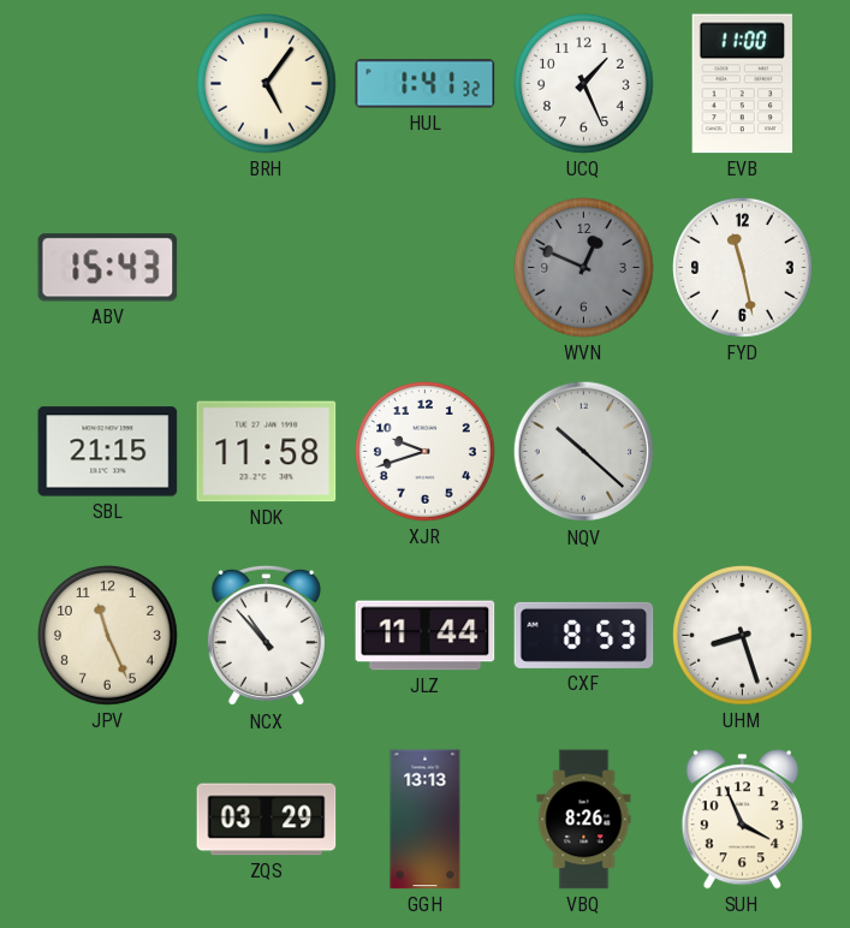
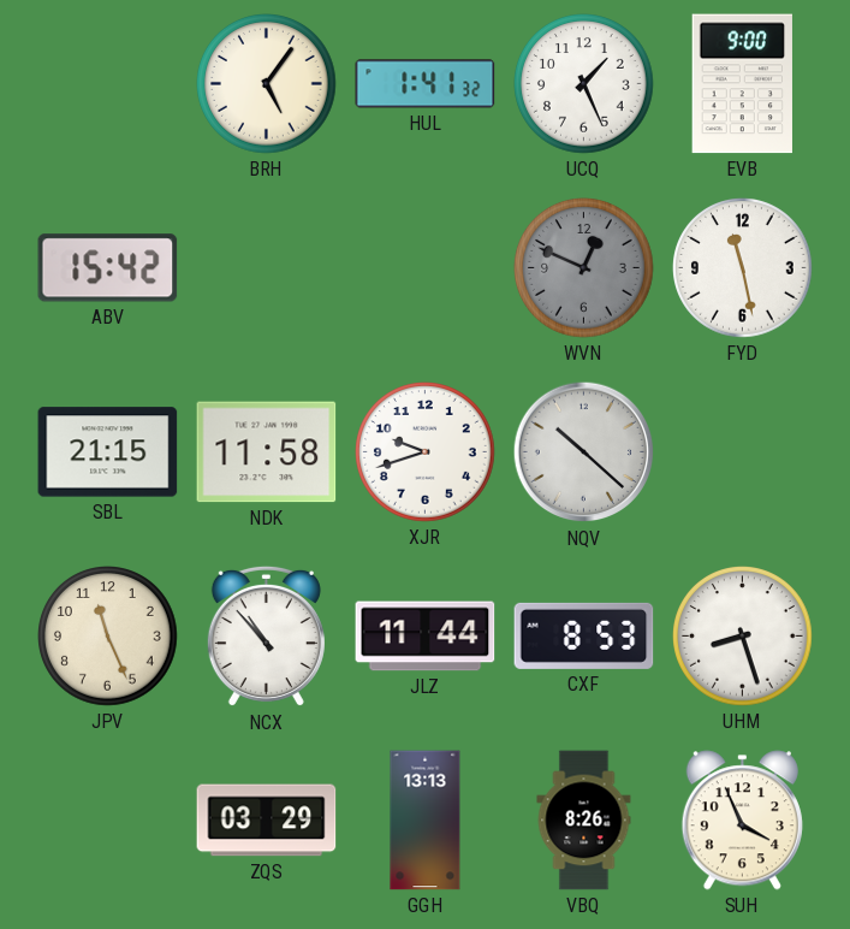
EVB: 11:00 -> 9:00 (742, 84)
ABV: 15:43 -> 15:42 (108, 268)
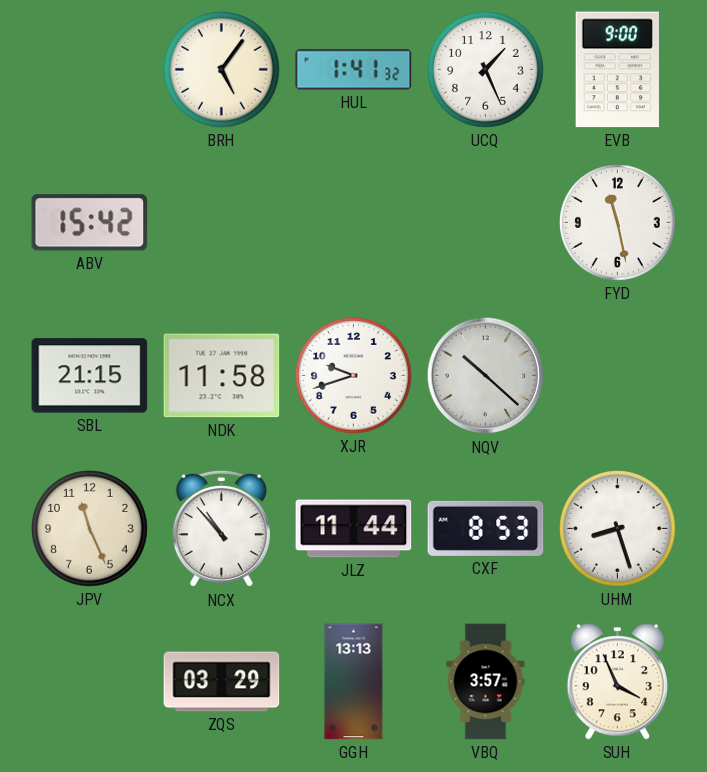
WVN: 12:49 -> none (584, 268)
VBQ: 8:26 -> 3:57 (486, 682)
